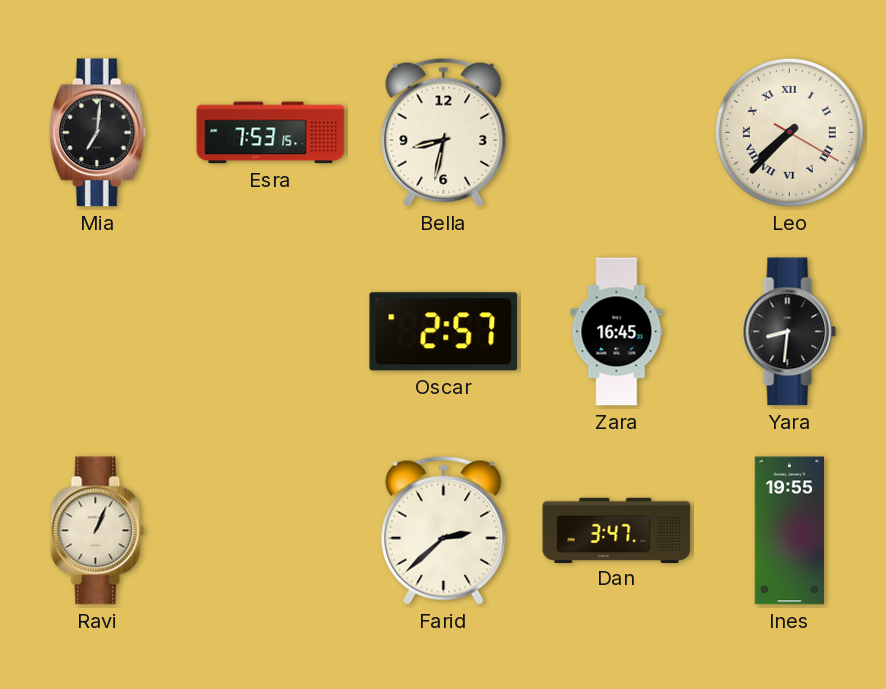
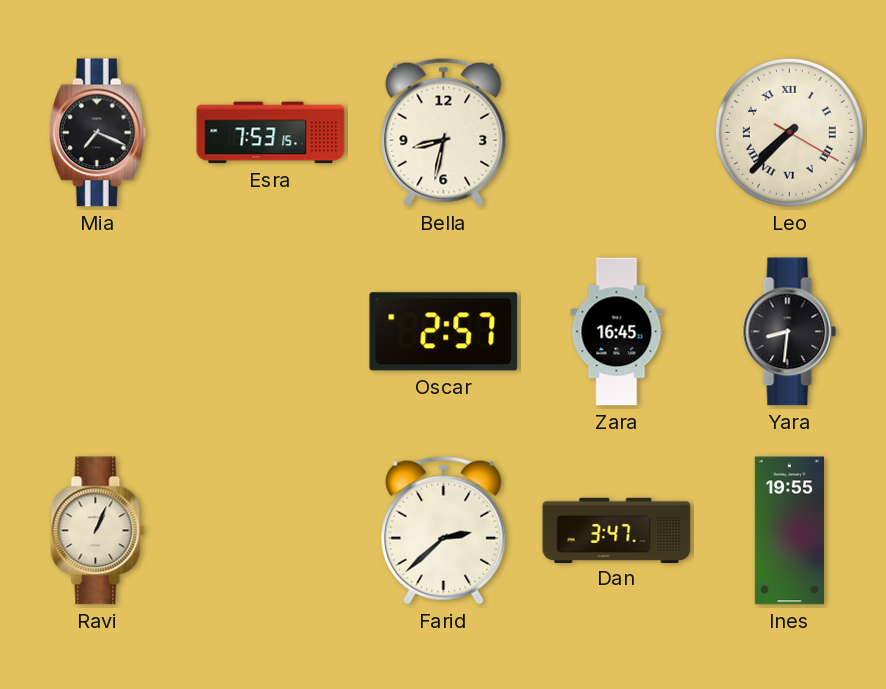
Mia: 7:01 -> 7:19 (97, 133)
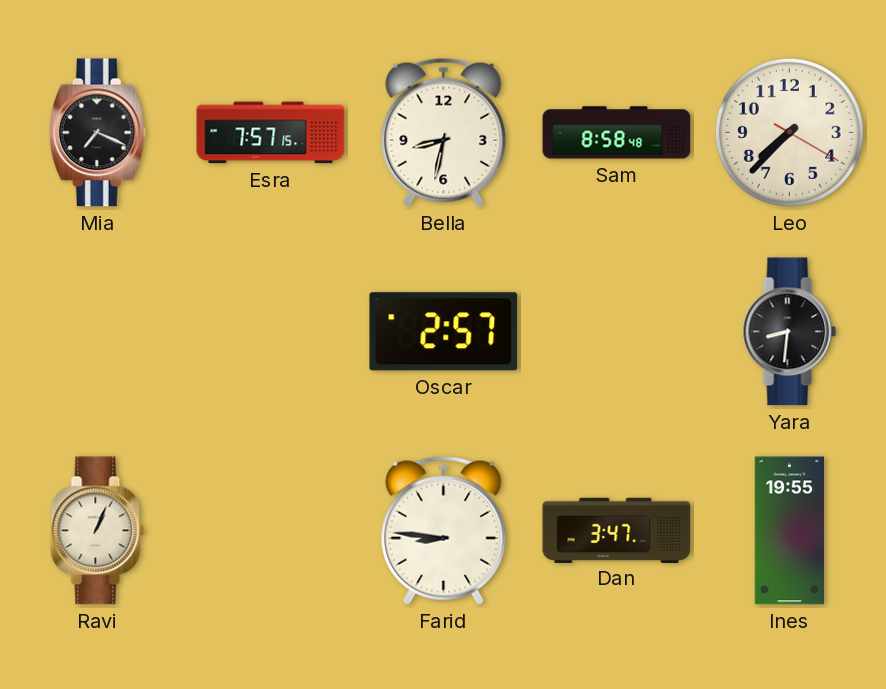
Esra: 7:53 -> 7:57 (271, 133)
Sam: none -> 8:58 (617, 133)
Leo numerals: Roman -> Arabic (789, 132)
Zara: 16:45 -> none (617, 332)
Farid: 2:38 -> 8:46 (444, 530)
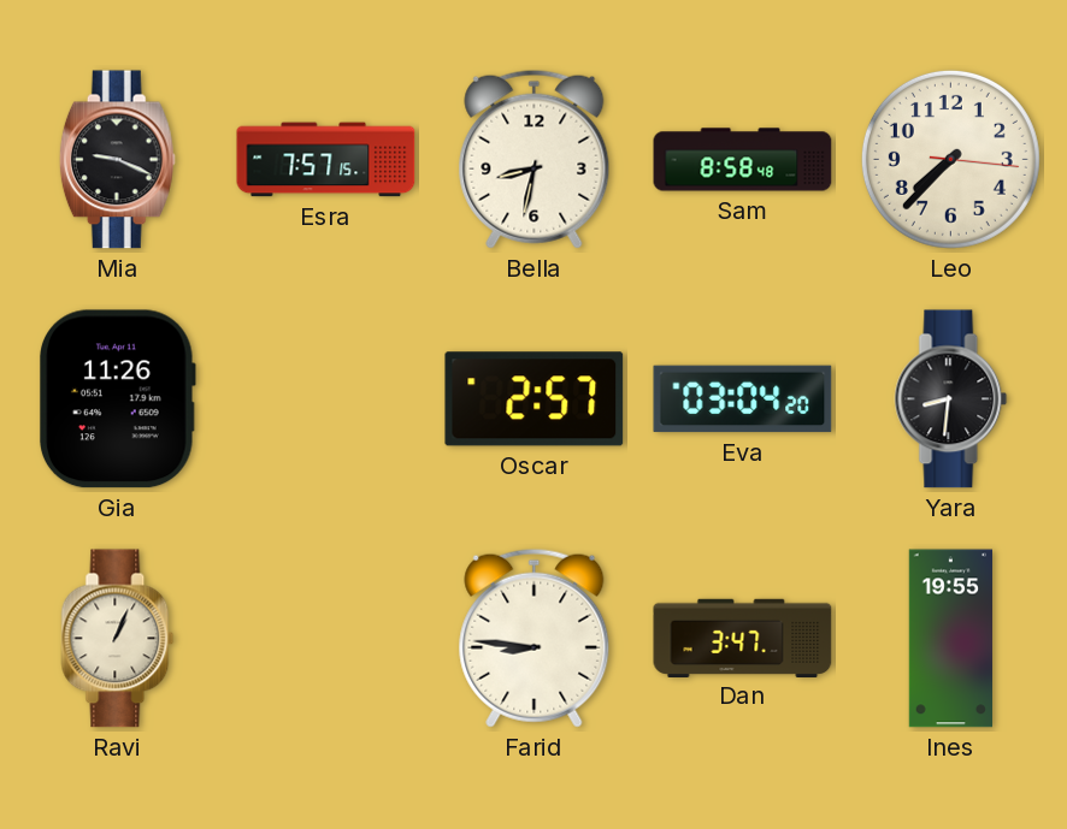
Mia: 7:19 -> 9:19 (117, 160)
Leo: 7:37:20 -> 7:37:16 (950, 159)
Gia: none -> 11:26 (118, 399)
Eva: none -> 03:04 (743, 399)
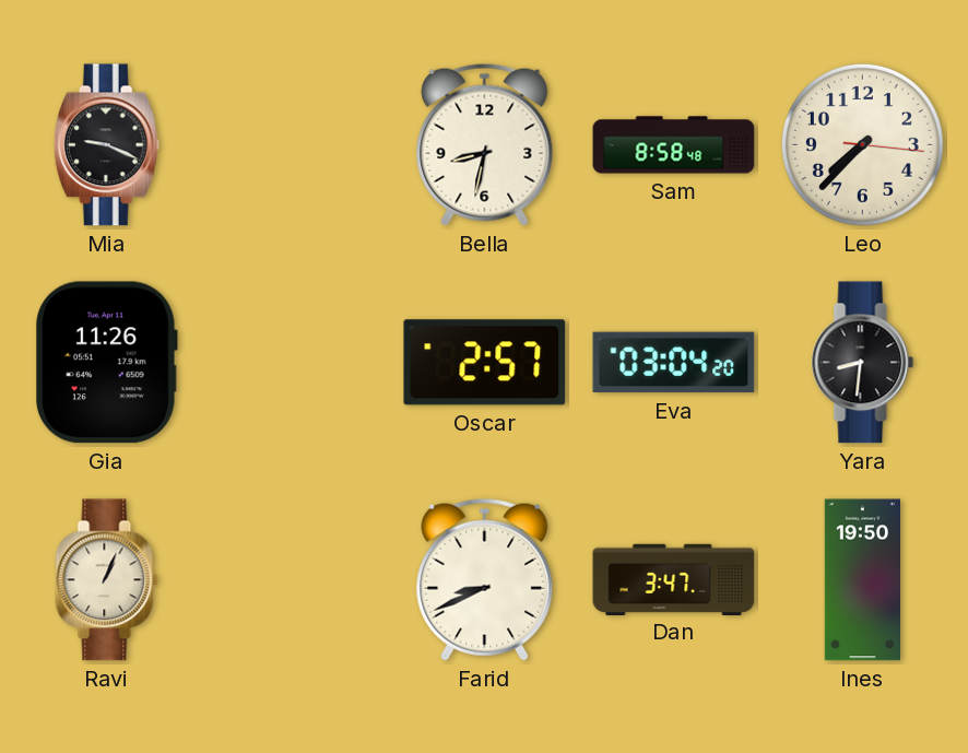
Esra: 7:57 -> none (326, 160)
Farid: 8:46 -> 8:41 (485, 579)
Ines: 19:55 -> 19:50 (862, 580)
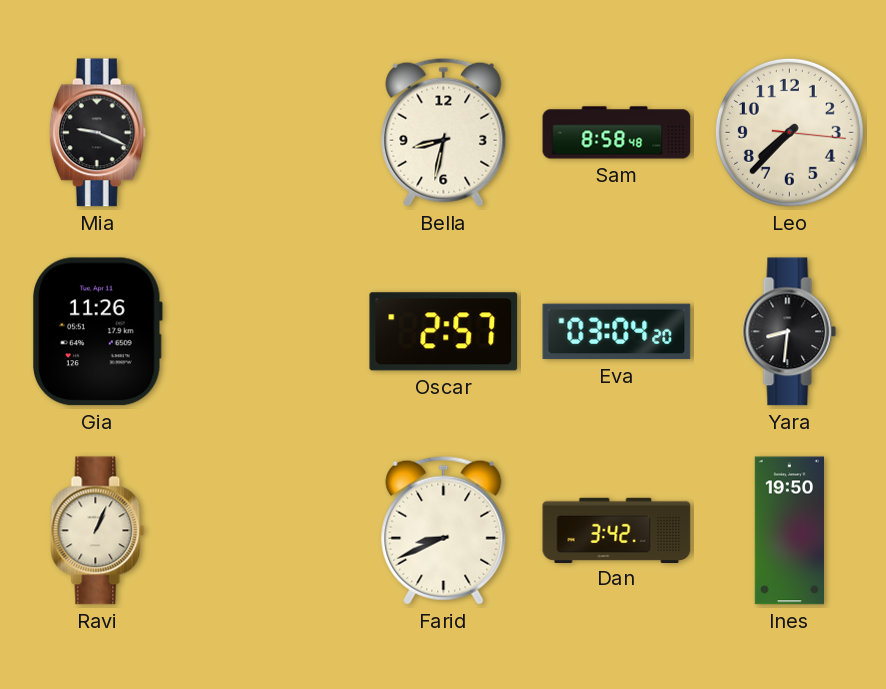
Dan: 3:47 -> 3:42 (617, 530)
